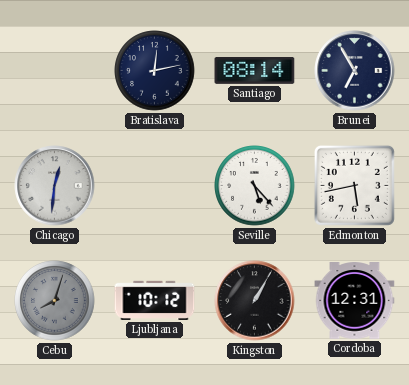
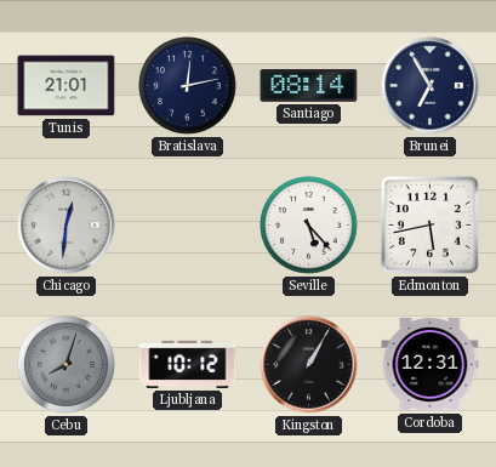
Tunis: none -> 21:01 (67, 86)
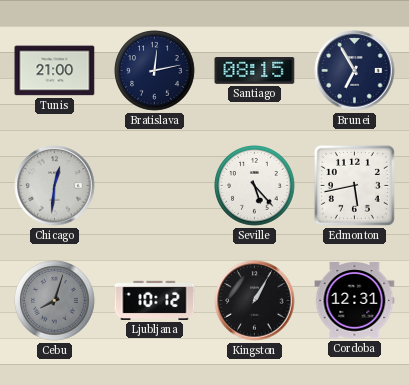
Tunis: 21:01 -> 21:00 (55, 71)
Santiago: 08:14 -> 08:15 (255, 71)
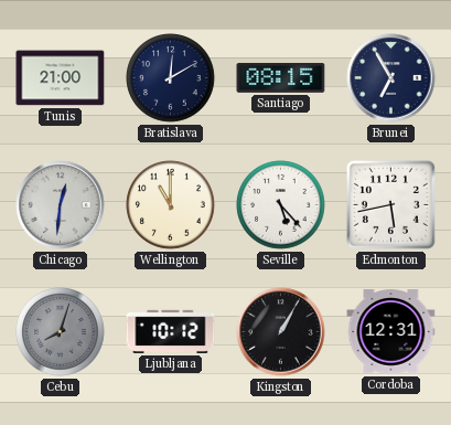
Bratislava: 12:13 -> 12:10 (171, 78)
Wellington: none -> 11:00 (171, 205)
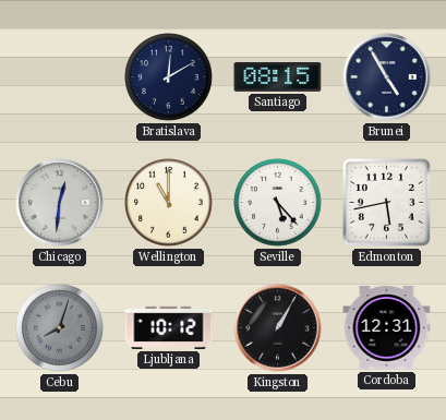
Tunis: 21:00 -> none (61, 78)
Brunei: 6:55 -> 4:55 (387, 77)
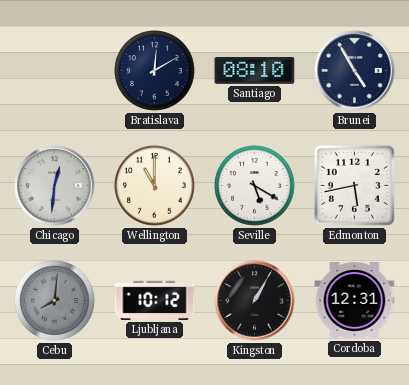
Santiago: 08:15 -> 08:10 (255, 71)
Seville: 5:23 -> 5:20 (255, 186)
Cebu: 8:03 -> 8:01 (55, 301)
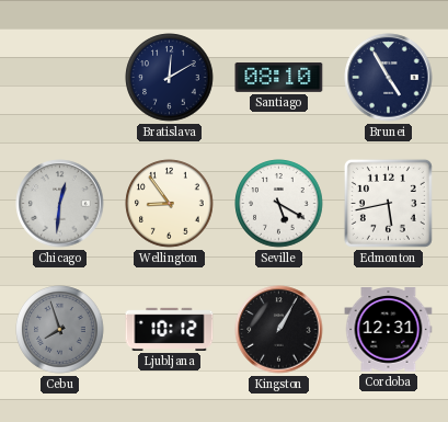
Wellington: 11:00 -> 8:54 (170, 204)
Cebu: 8:01 -> 7:57 (60, 330)
